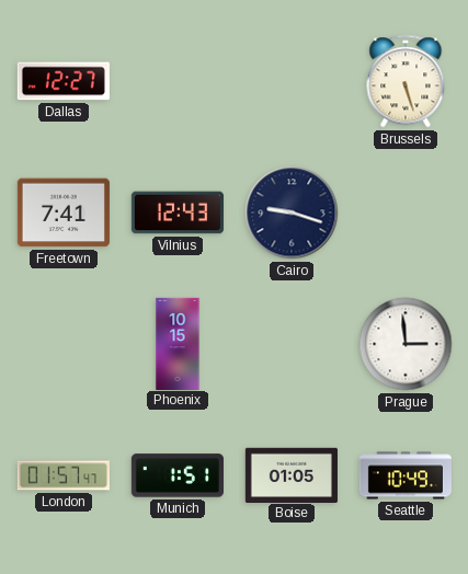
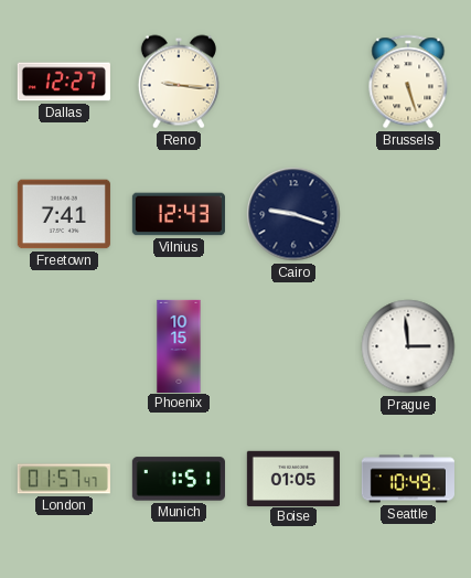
Reno: none -> 9:16 (179, 82)
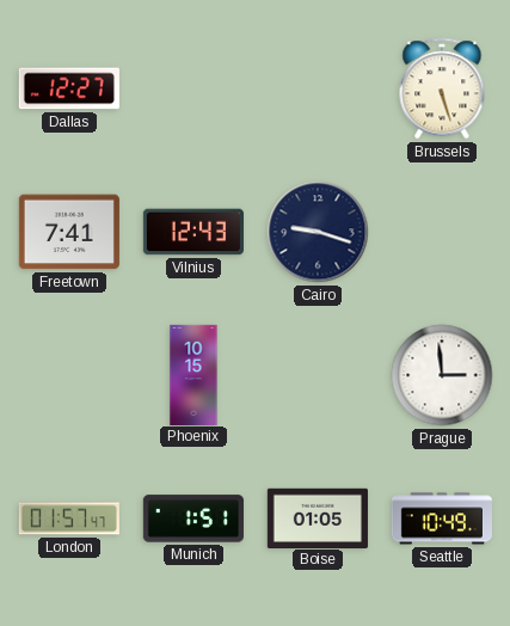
Reno: 9:16 -> none (179, 82)
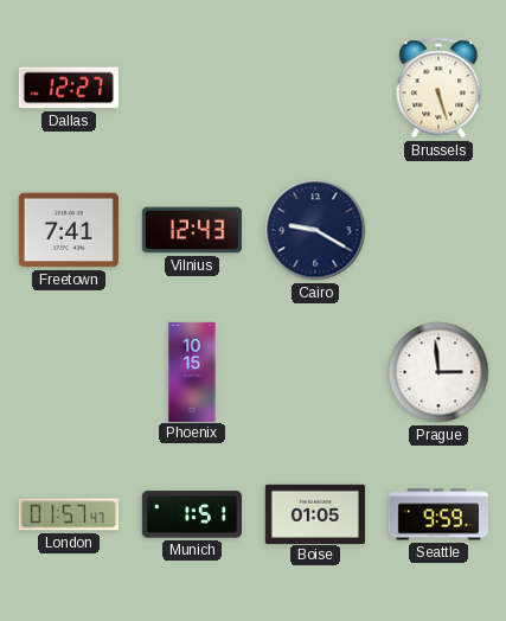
Cairo: 9:18 -> 9:20 (315, 230)
Seattle: 10:49 -> 9:59 (438, 514)
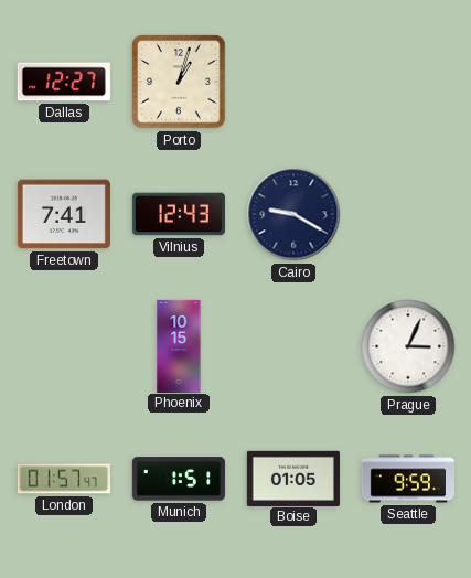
Porto: none -> 1:03 (179, 82)
Brussels: 5:27 -> none (438, 88)
Prague: 2:59 -> 3:04 (408, 346)
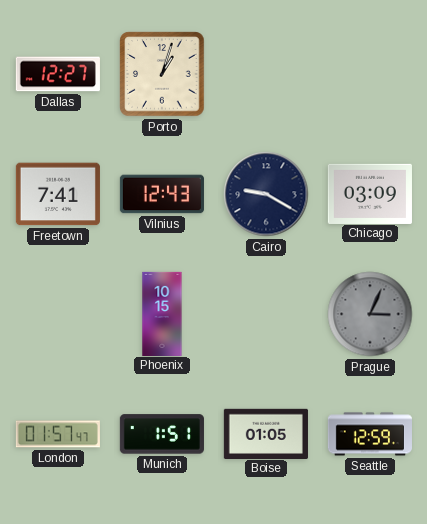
Chicago: none -> 03:09 (370, 193)
Prague dial: white -> grey (370, 314)
Seattle: 9:59 -> 12:59 (370, 434)
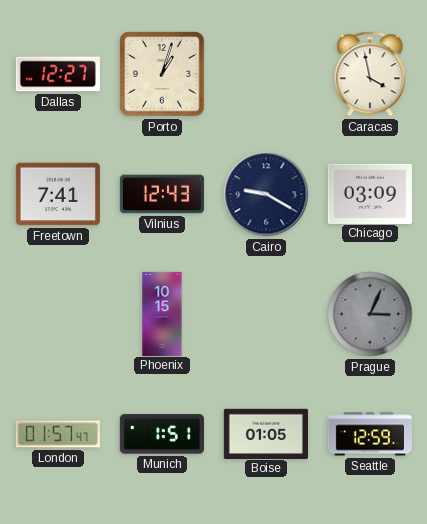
Caracas: none -> 3:58 (370, 74)
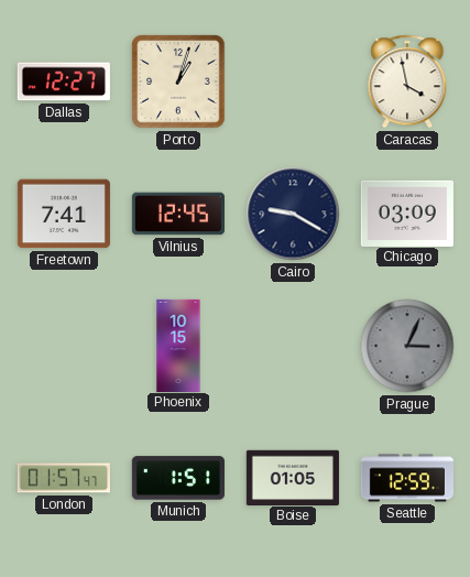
Vilnius: 12:43 -> 12:45 (178, 214)
